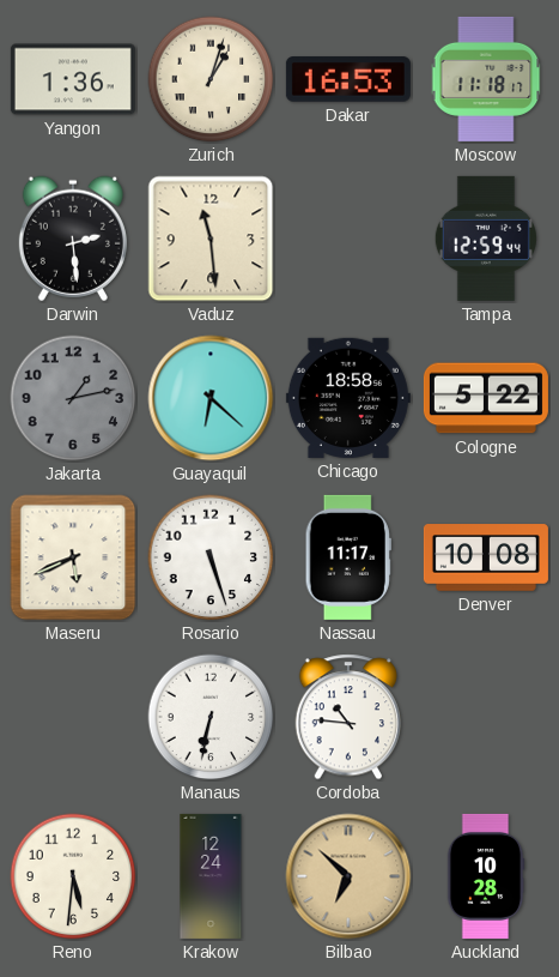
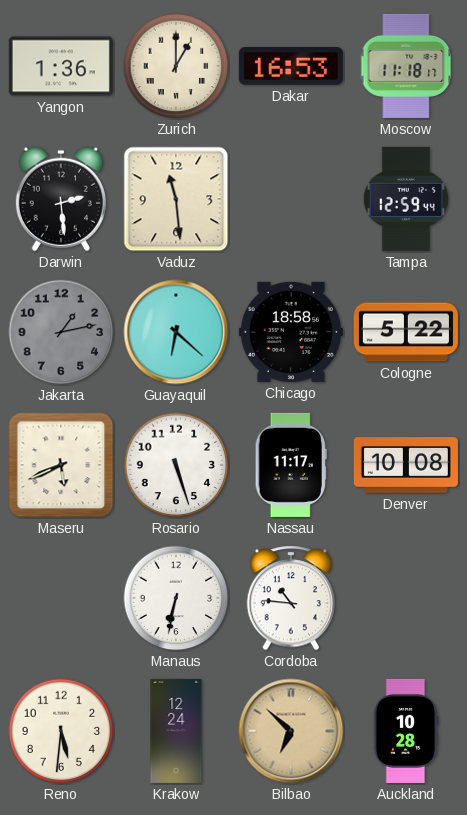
Zurich: 1:03 -> 1:00 (176, 66)
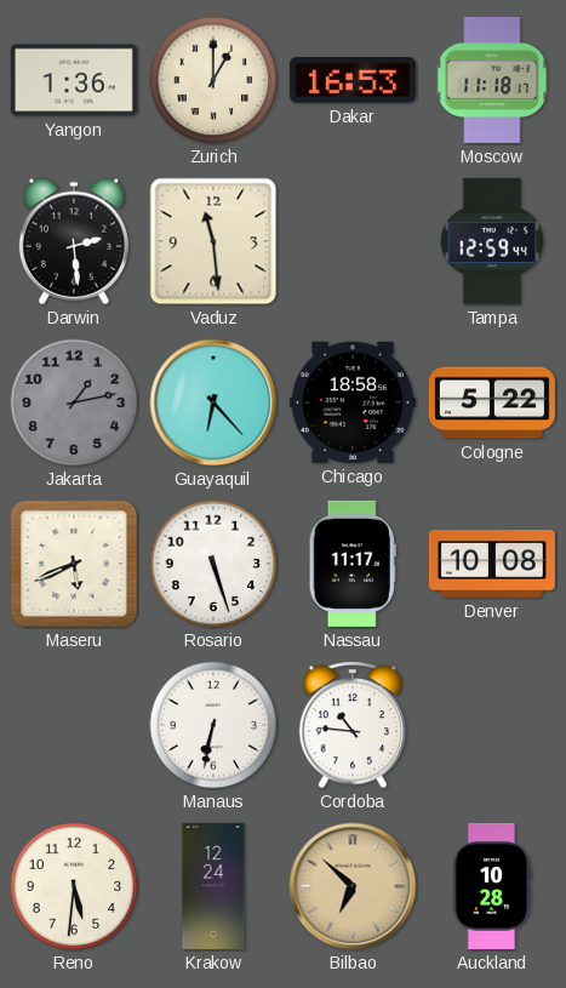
Guayaquil: 6:22 -> 6:23 (213, 402)
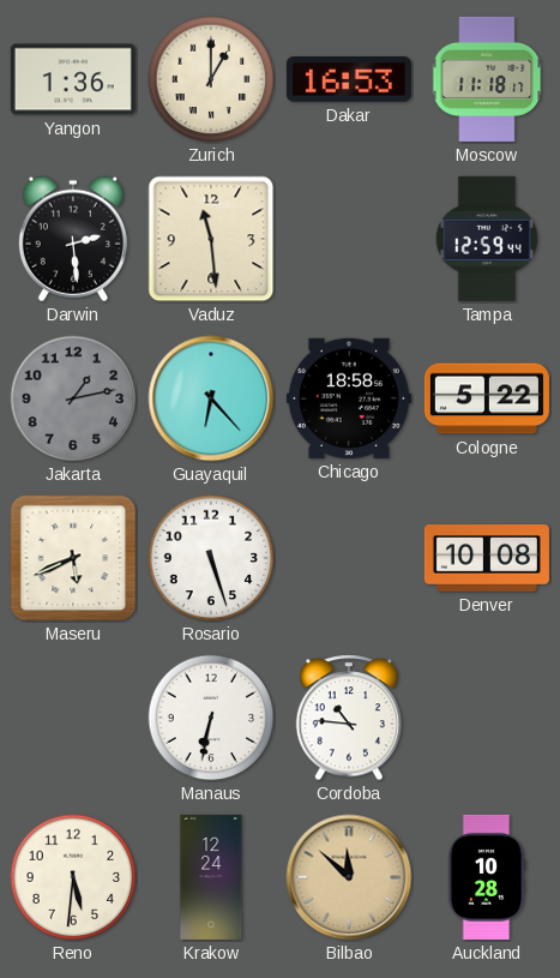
Nassau: 11:17 -> none (353, 564)
Bilbao: 6:52 -> 11:52 (349, 877)
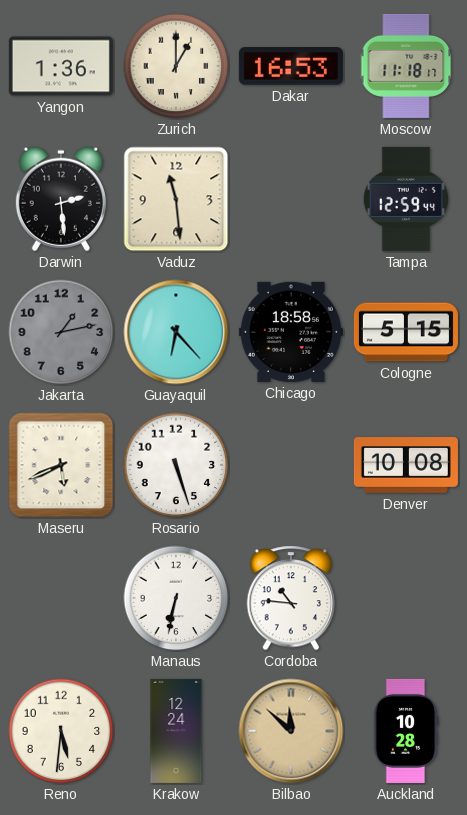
Cologne: 5:22 -> 5:15 (406, 332)
